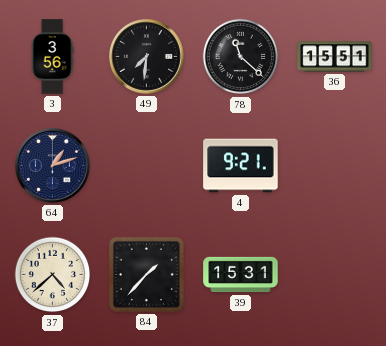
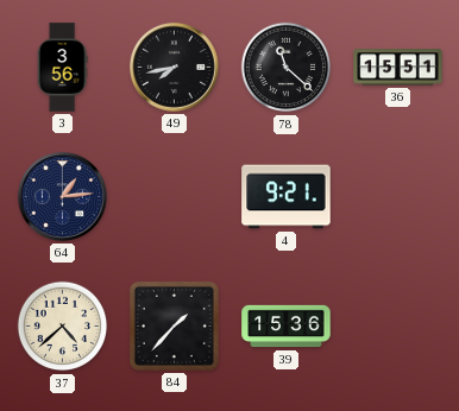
49: 7:31 -> 7:43 (174, 67)
64: 1:12 -> 1:14 (62, 196)
39: 15:31 -> 15:36 (287, 327)
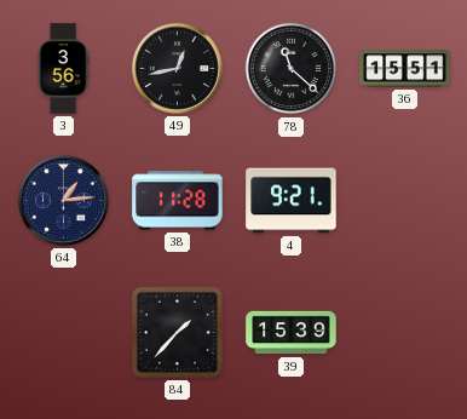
49: 7:43 -> 12:43 (177, 68)
38: none -> 11:28 (178, 201)
37: 4:38 -> none (63, 327)
39: 15:36 -> 15:39 (292, 333)
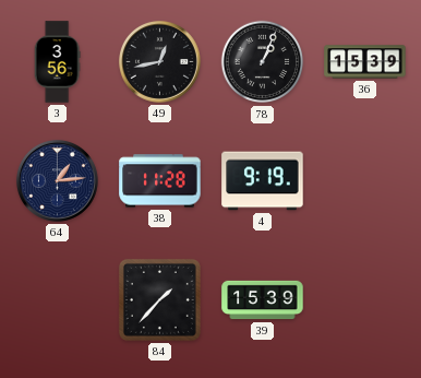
78: 11:22 -> 1:04 (263, 62)
36: 15:51 -> 15:39 (365, 62)
4: 9:21 -> 9:19 (263, 181)
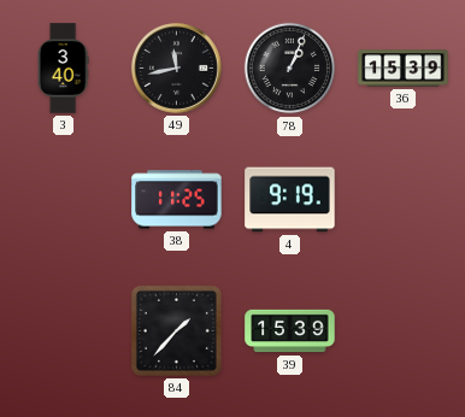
3: 3:56 -> 3:40 (63, 69)
49: 12:43 -> 11:43 (176, 67)
64: 1:14 -> none (57, 180)
38: 11:28 -> 11:25 (177, 200)
